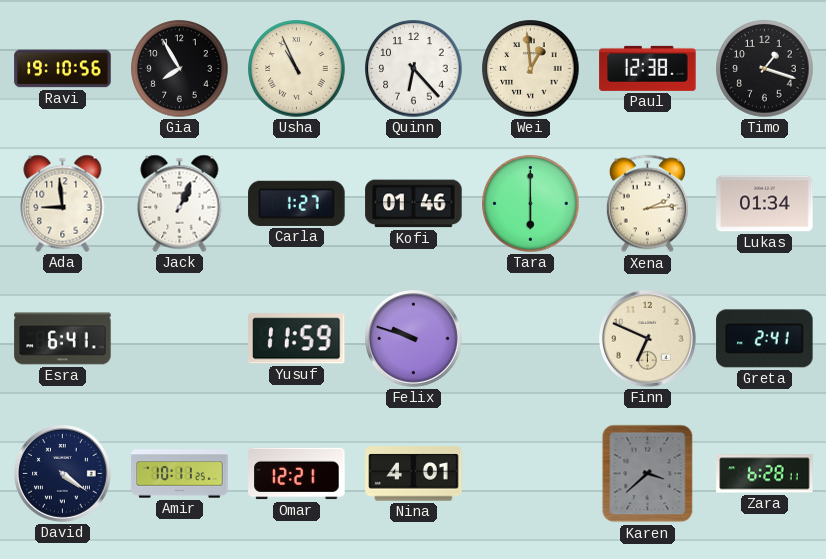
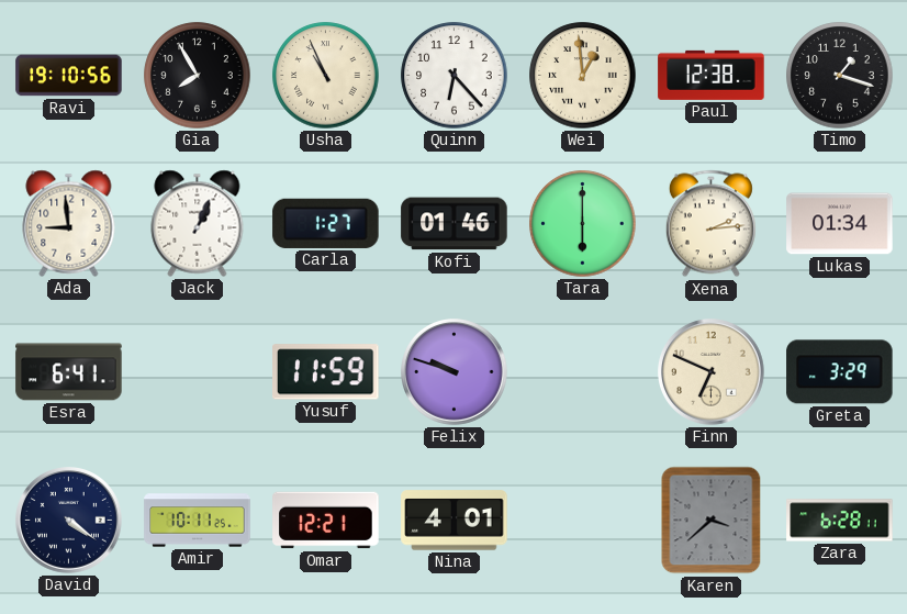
Greta: 2:41 -> 3:29 (840, 372)
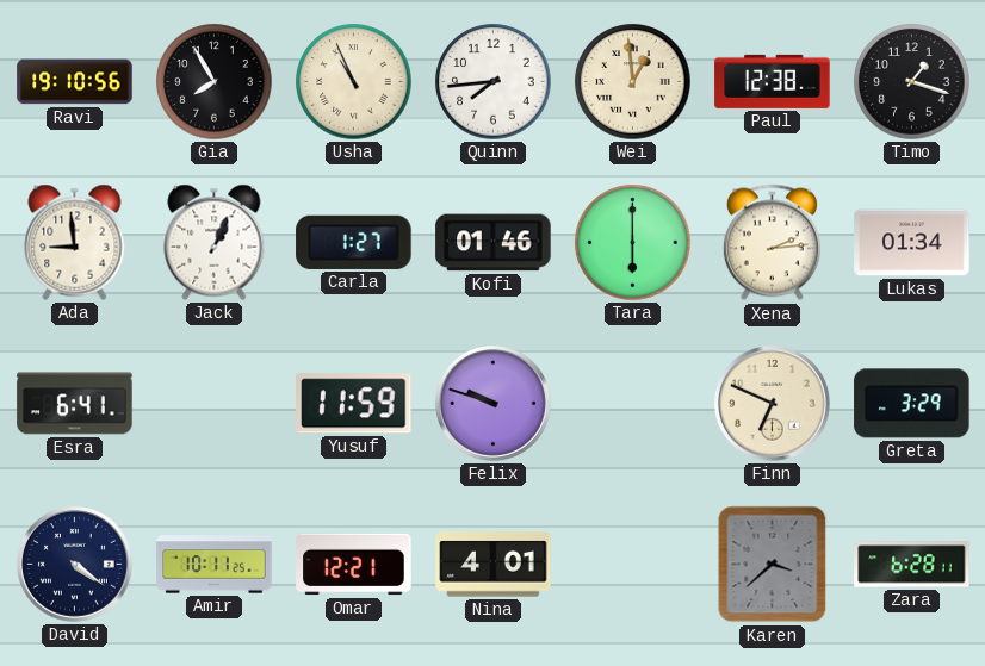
Quinn: 6:23 -> 7:44 (494, 82)
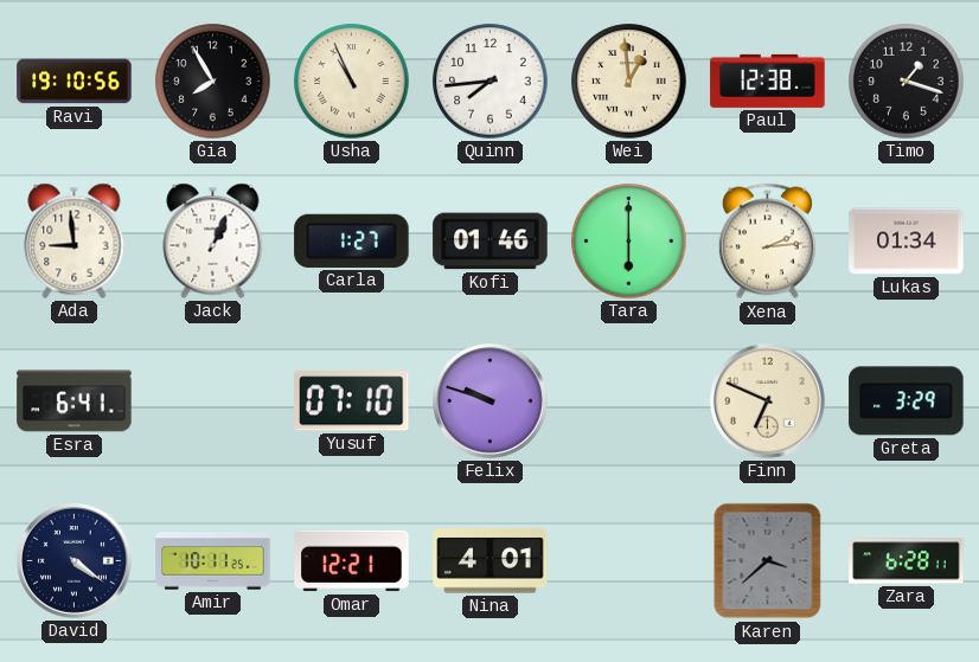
Yusuf: 11:59 -> 07:10 (352, 401)
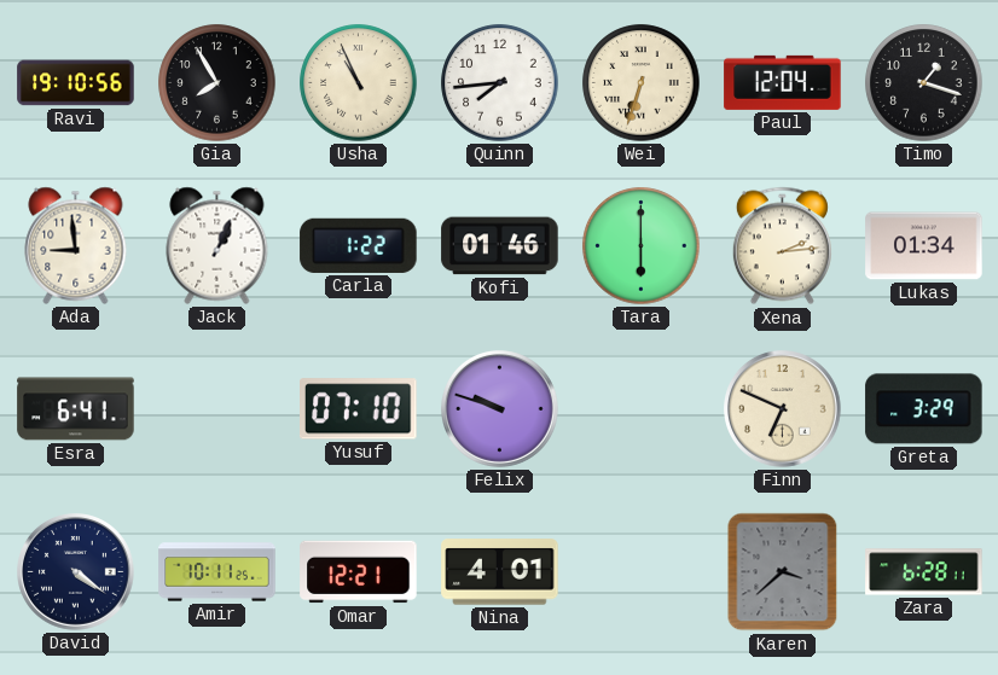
Wei: 12:59 -> 6:33 (642, 83)
Paul: 12:38 -> 12:04 (783, 82)
Carla: 1:27 -> 1:22 (359, 245)
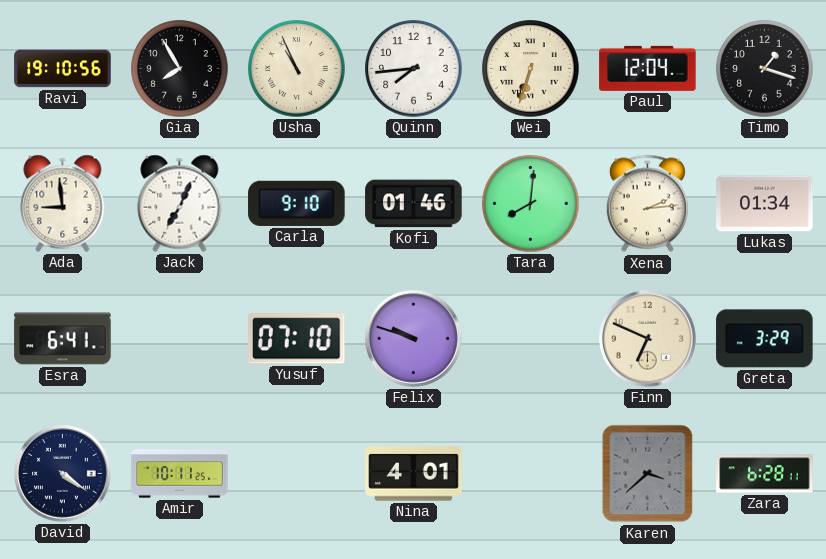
Jack: 1:04 -> 7:04 (180, 203)
Carla: 1:22 -> 9:10 (297, 203)
Tara: 6:00 -> 8:01 (531, 204)
Omar: 12:21 -> none (359, 572)
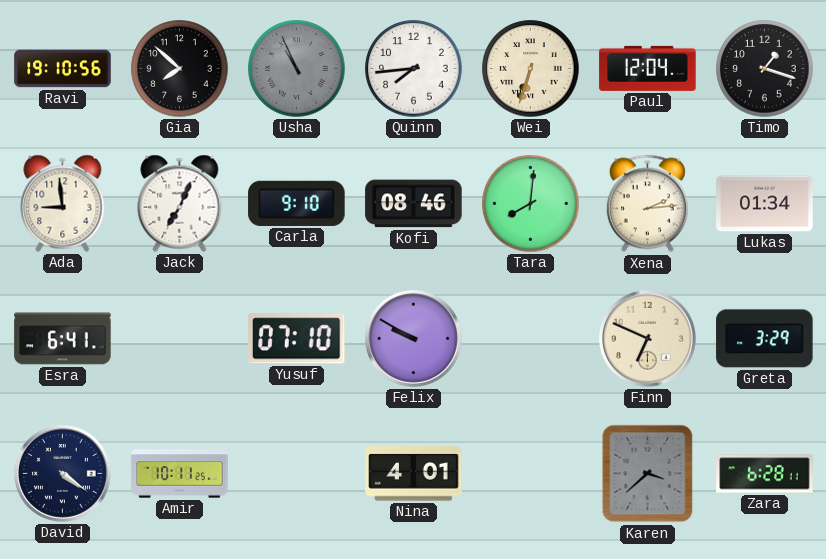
Gia: 7:55 -> 7:52 (180, 69)
Usha dial: cream -> grey (297, 69)
Kofi: 01:46 -> 08:46 (414, 204)
Felix: 9:48 -> 9:50 (414, 339)
